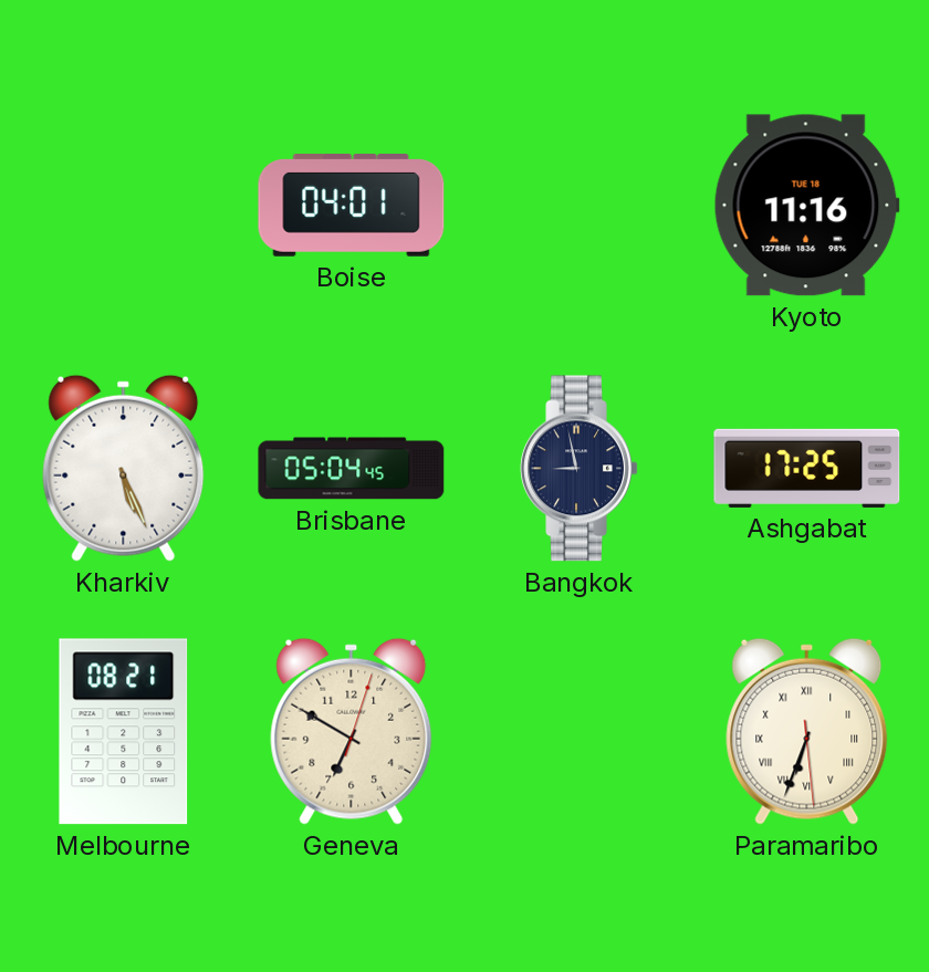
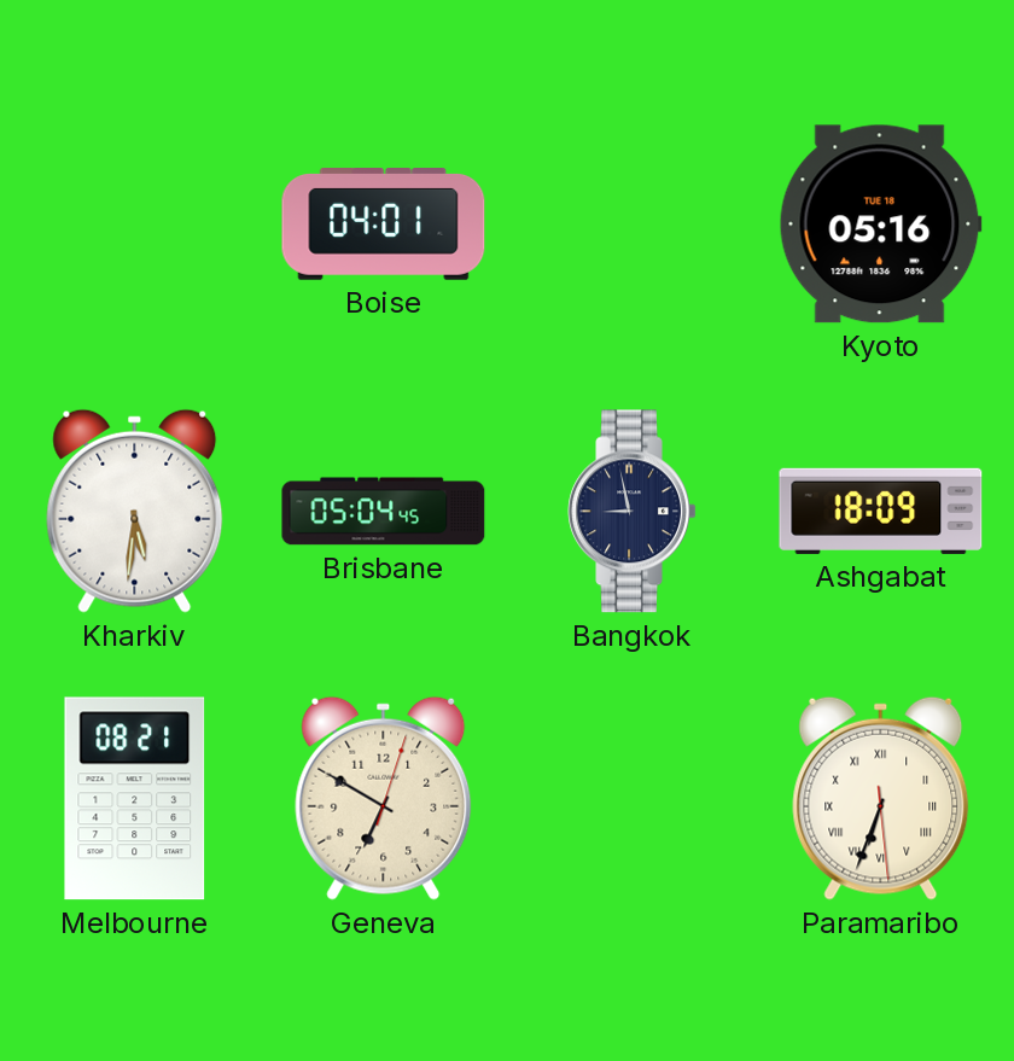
Kyoto: 11:16 -> 05:16 (880, 225)
Kharkiv: 5:26 -> 5:31 (135, 511)
Ashgabat: 17:25 -> 18:09 (881, 511)
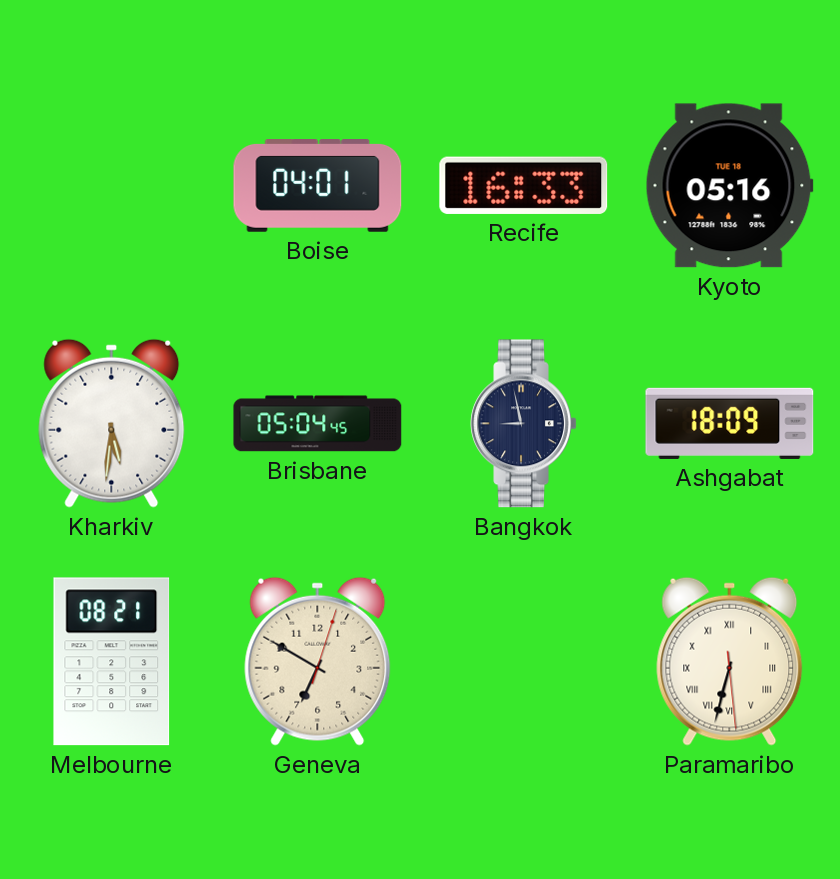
Recife: none -> 16:33 (524, 185)
Paramaribo: 6:33 -> 6:32 (730, 661)
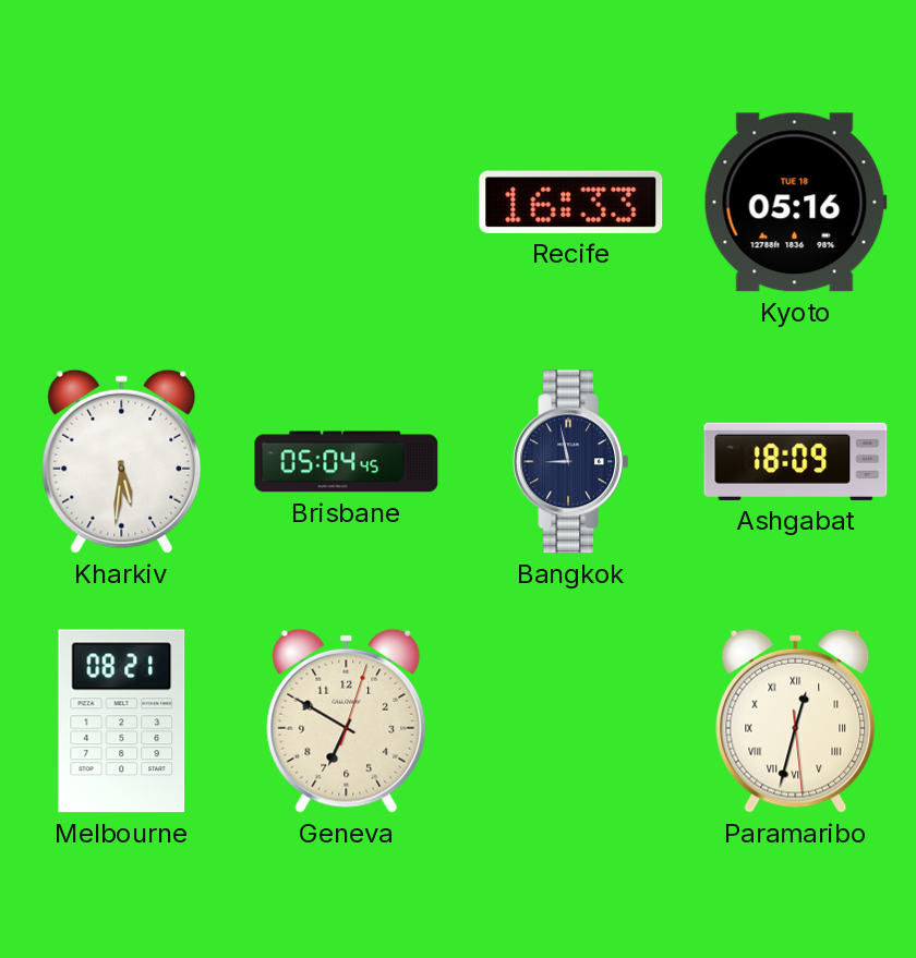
Boise: 04:01 -> none (318, 186)
Paramaribo: 6:32 -> 12:32 (796, 720)
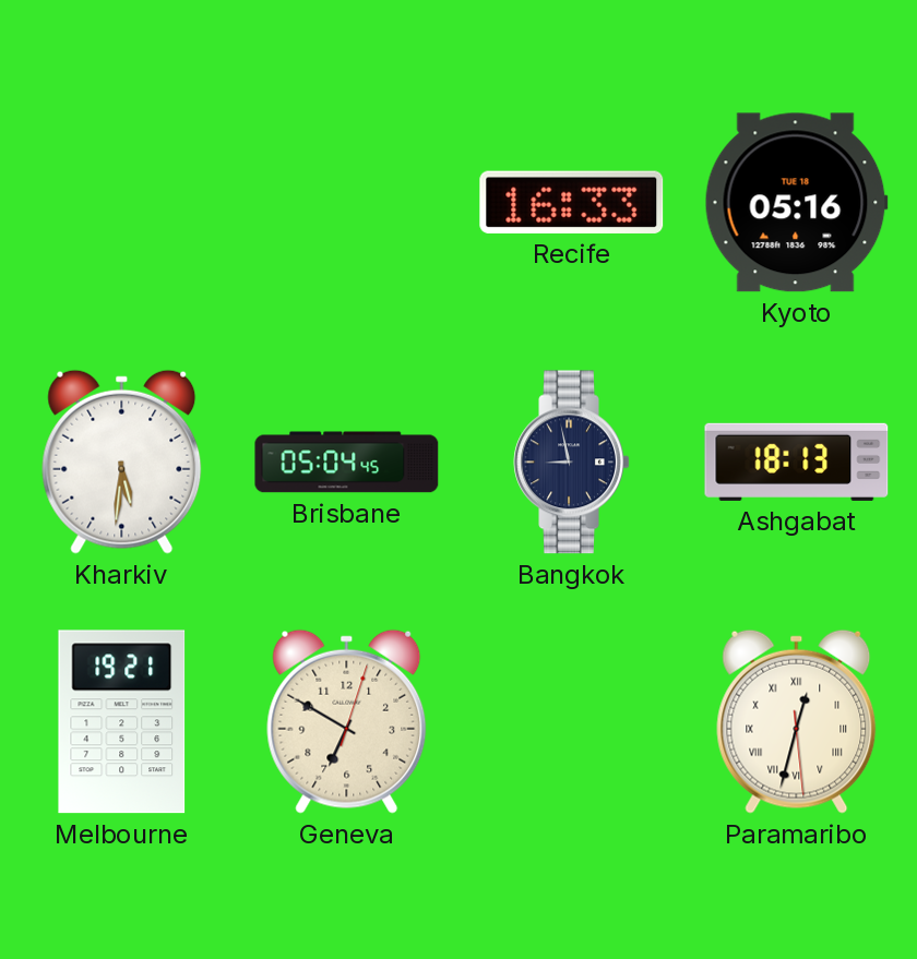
Ashgabat: 18:09 -> 18:13 (797, 461)
Melbourne: 08:21 -> 19:21 (122, 722)
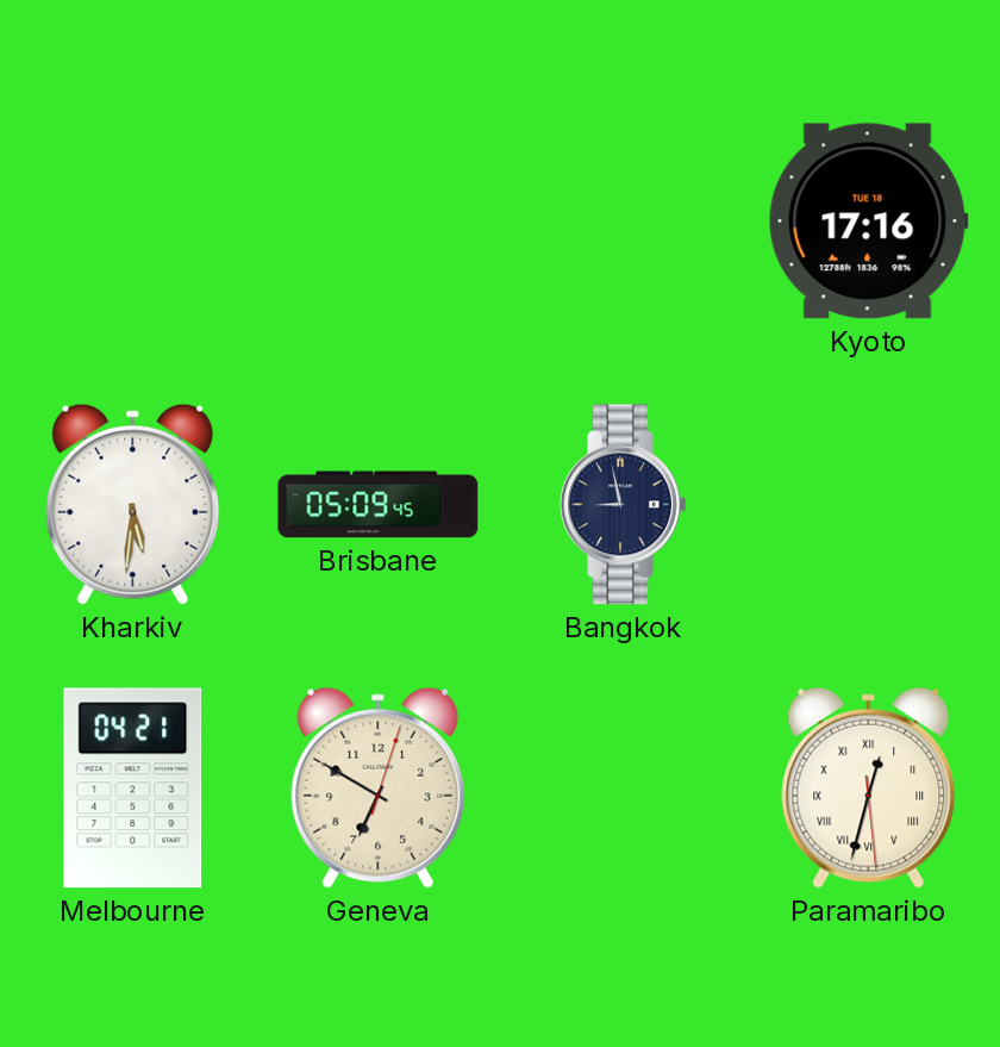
Recife: 16:33 -> none (572, 202)
Kyoto: 05:16 -> 17:16 (868, 222)
Brisbane: 05:04 -> 05:09 (379, 505)
Ashgabat: 18:13 -> none (797, 461)
Melbourne: 19:21 -> 04:21 (133, 789)
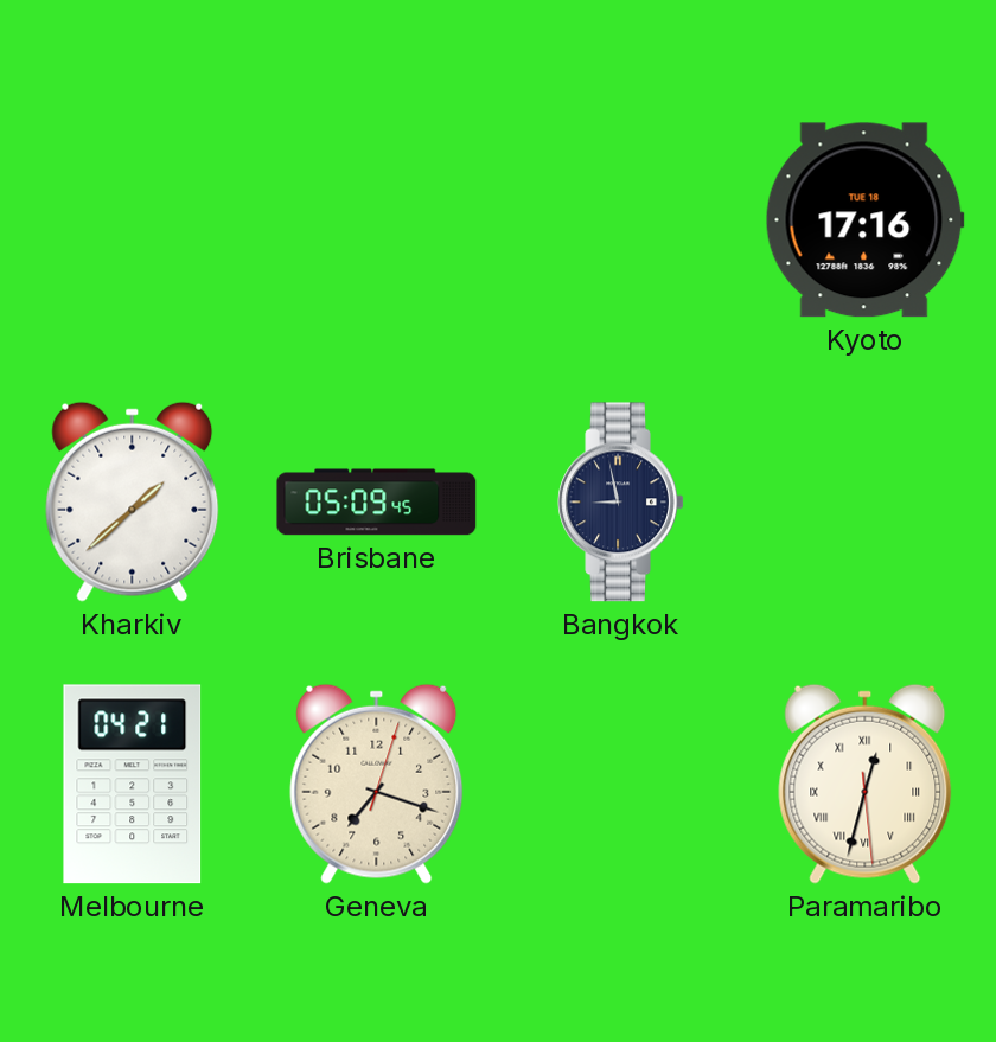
Kharkiv: 5:31 -> 1:38 (133, 501)
Geneva: 6:50 -> 7:18 (377, 784)
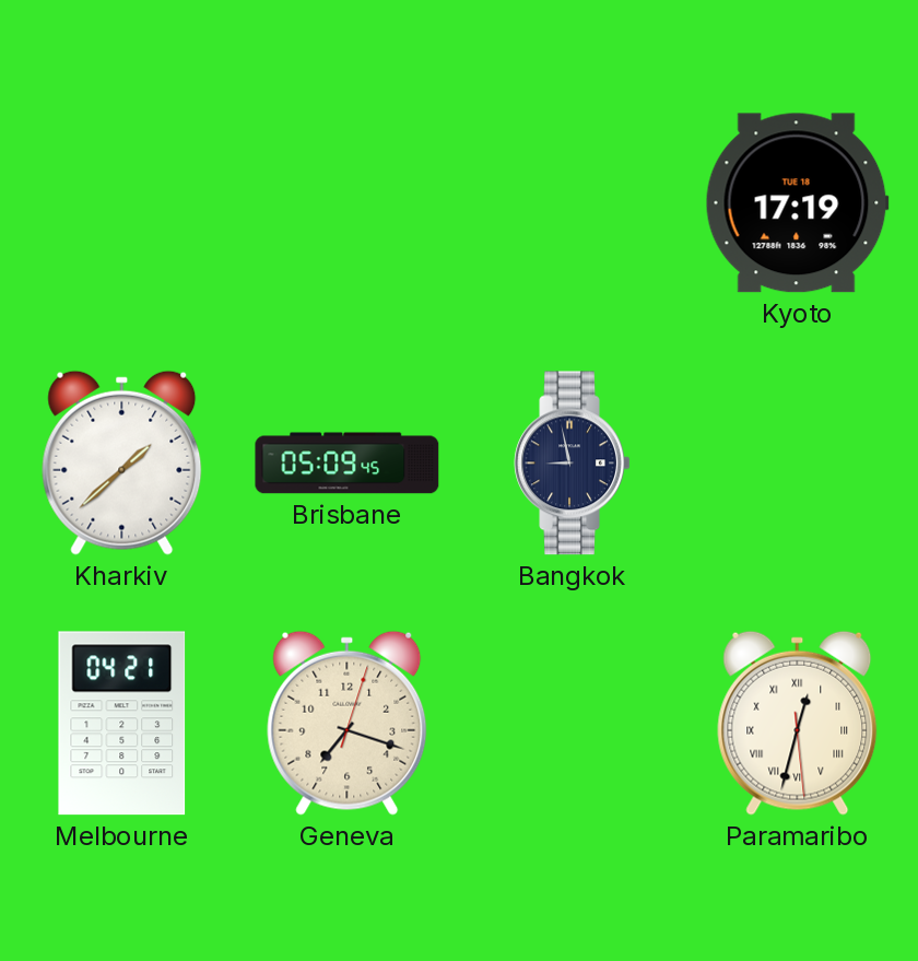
Kyoto: 17:16 -> 17:19 (797, 203)
